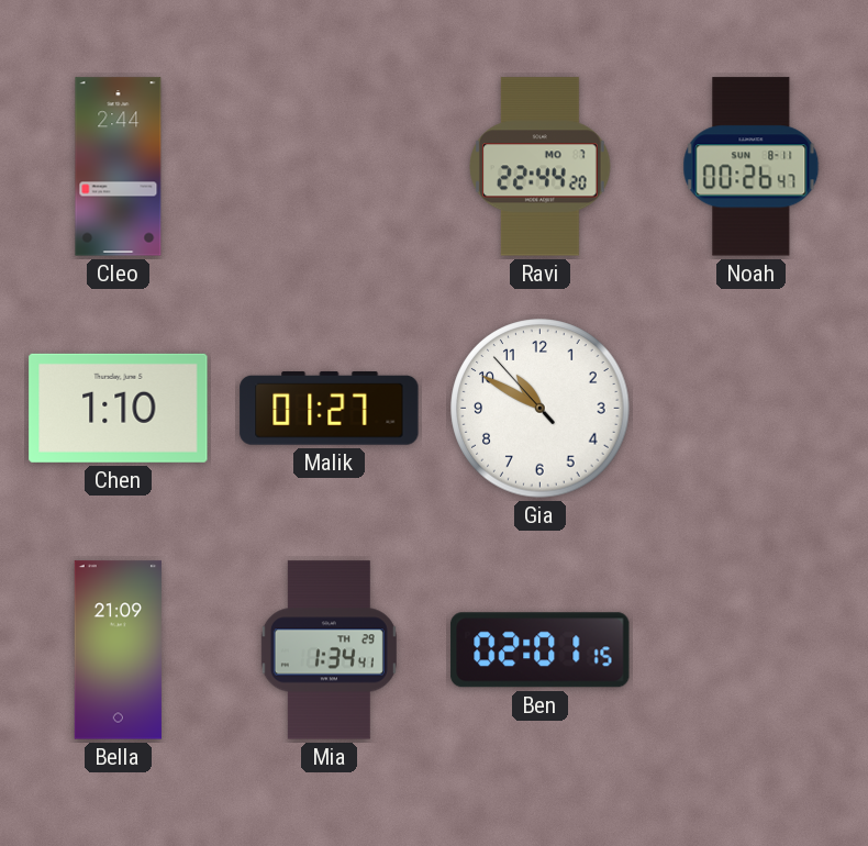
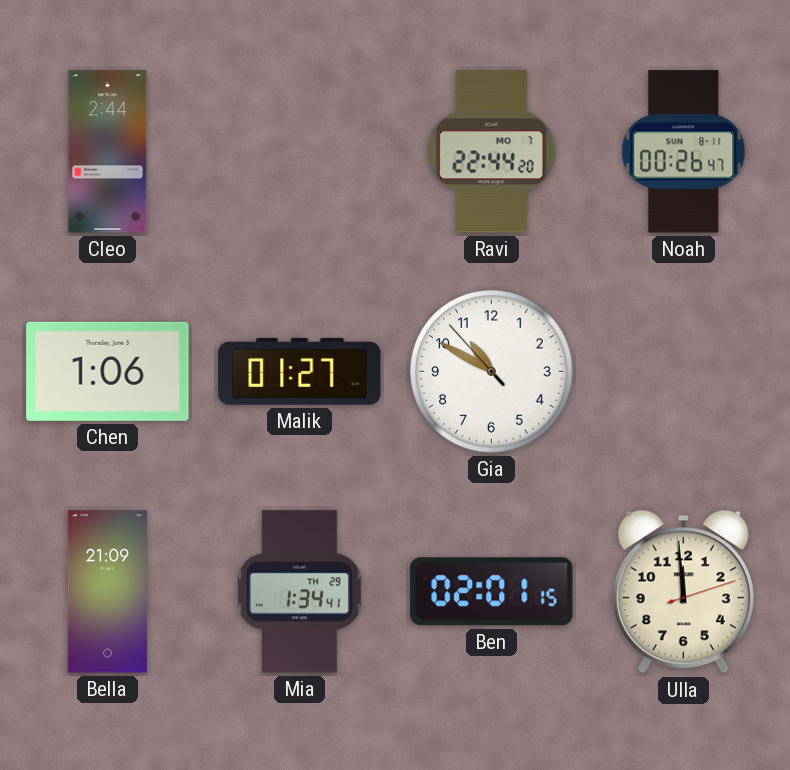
Chen: 1:10 -> 1:06 (108, 371)
Ulla: none -> 11:59 (683, 592)
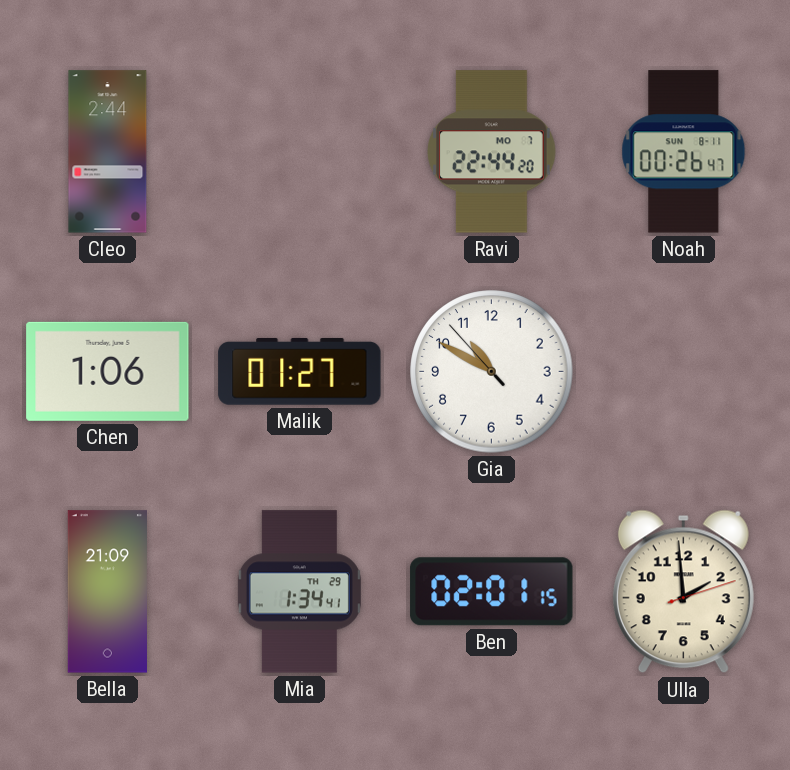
Ulla: 11:59 -> 1:59 (683, 592)
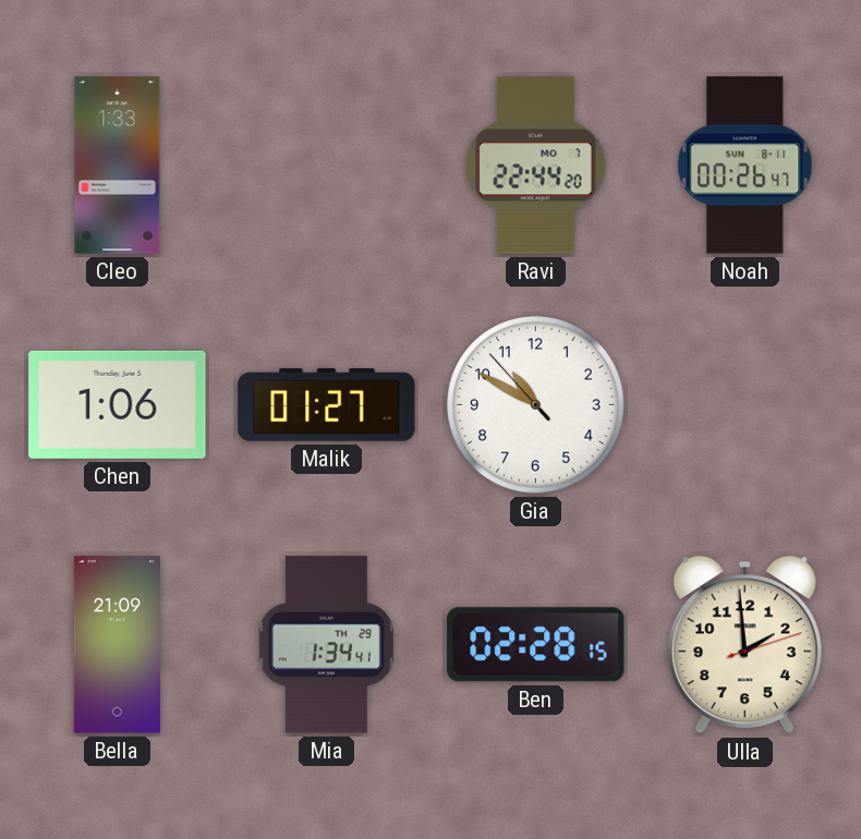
Cleo: 2:44 -> 1:33 (118, 166)
Ben: 02:01 -> 02:28 (536, 645)
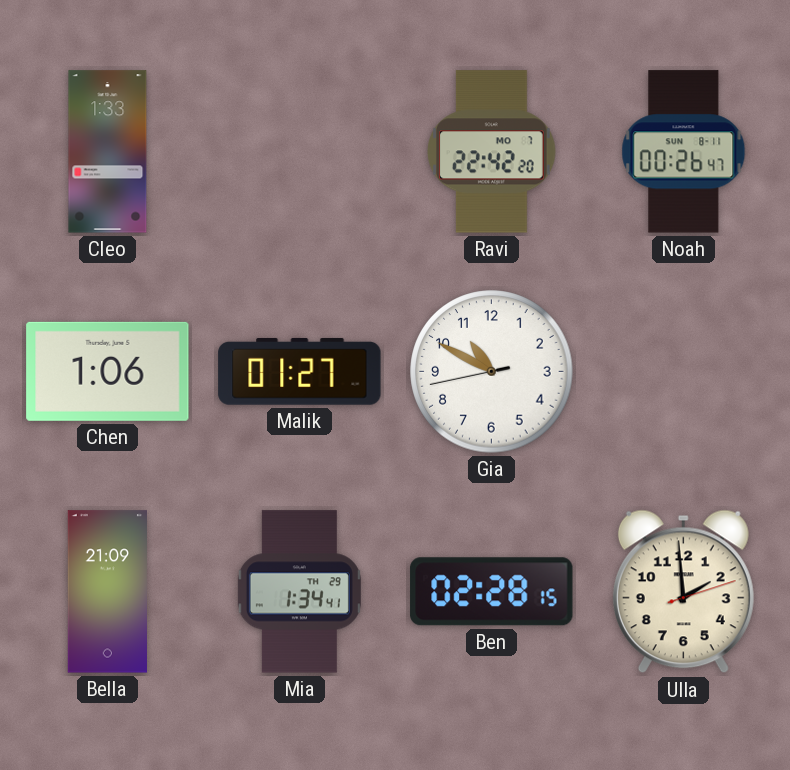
Ravi: 22:44 -> 22:42 (492, 152)
Gia: 10:49:53 -> 10:49:43 (492, 372)
